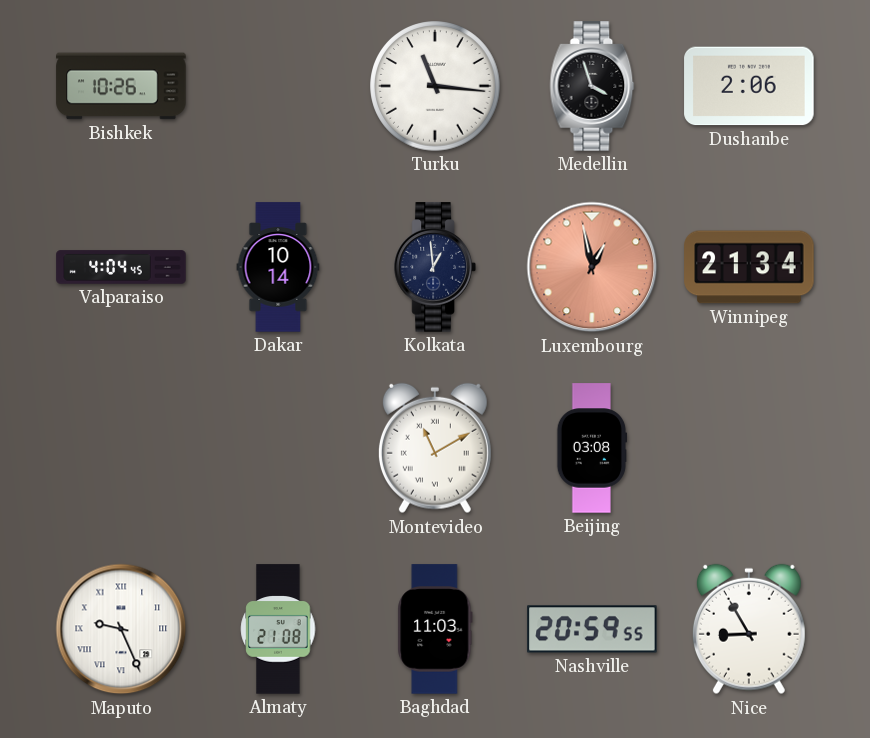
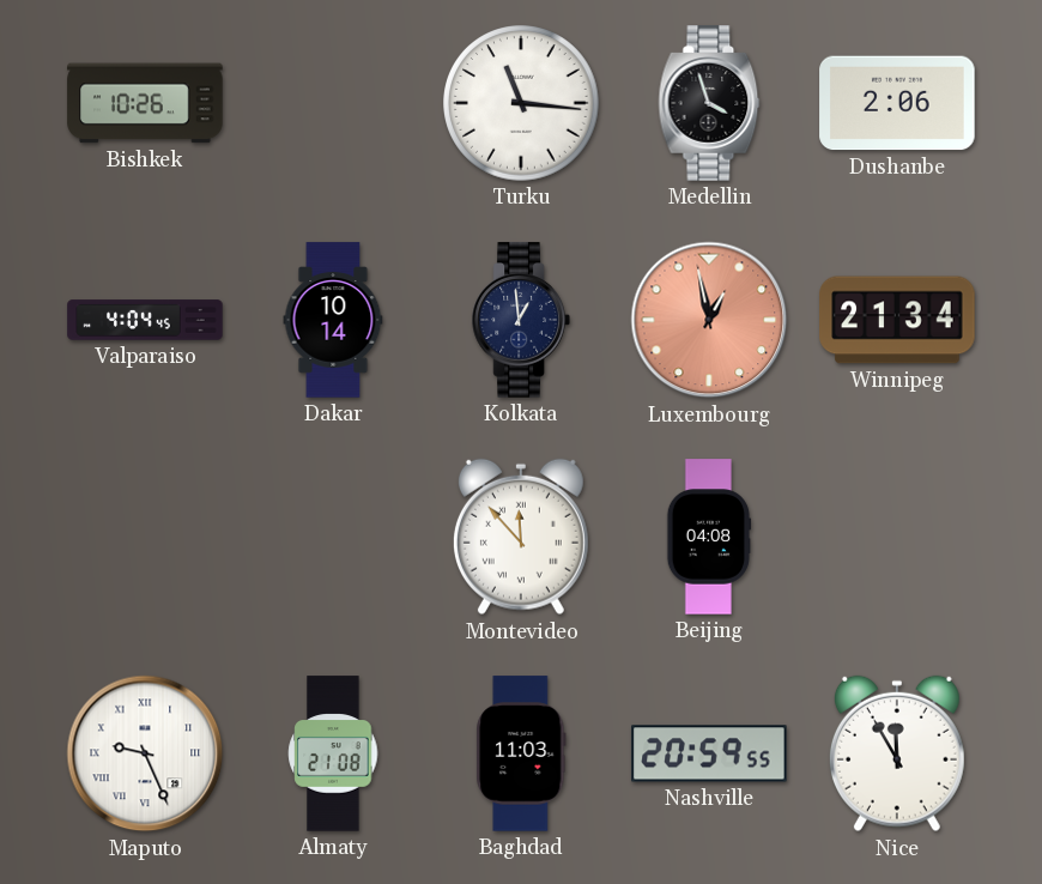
Montevideo: 11:10 -> 11:53 (521, 537)
Beijing: 03:08 -> 04:08 (709, 537)
Nice: 8:55 -> 11:55 (897, 753)
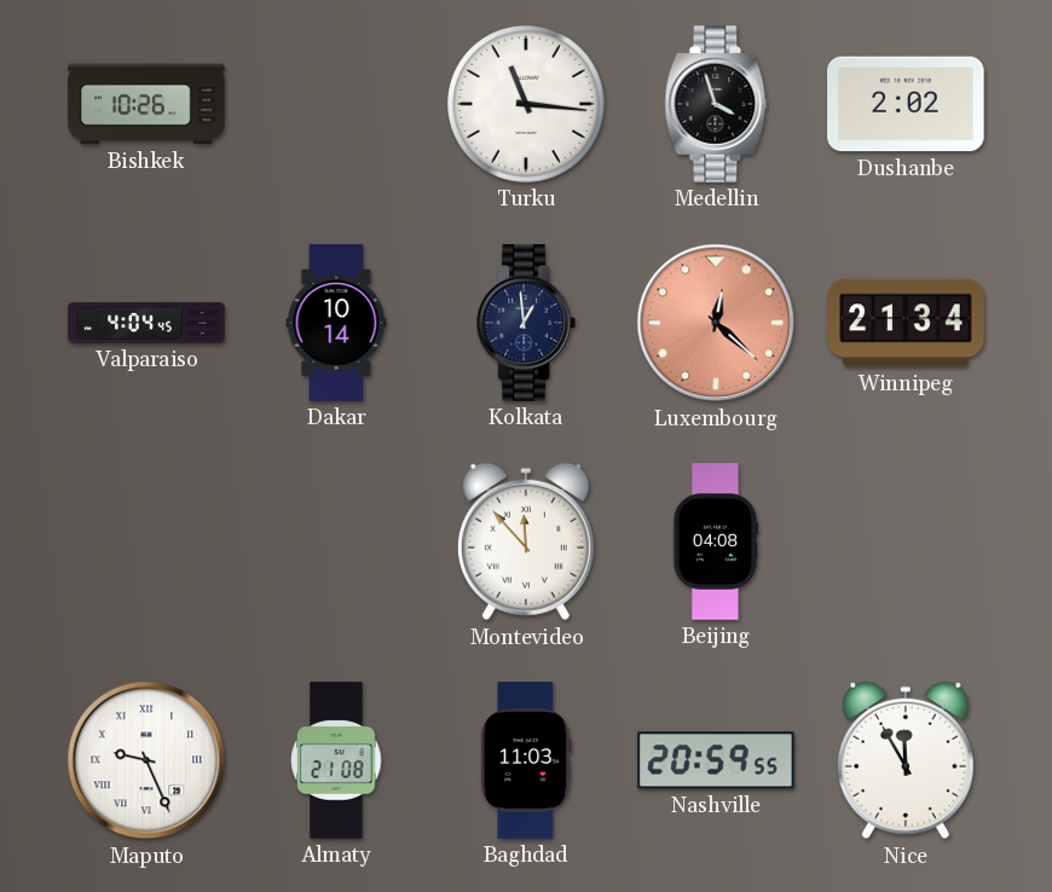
Dushanbe: 2:06 -> 2:02 (906, 104)
Luxembourg: 12:58 -> 12:22 (716, 323)
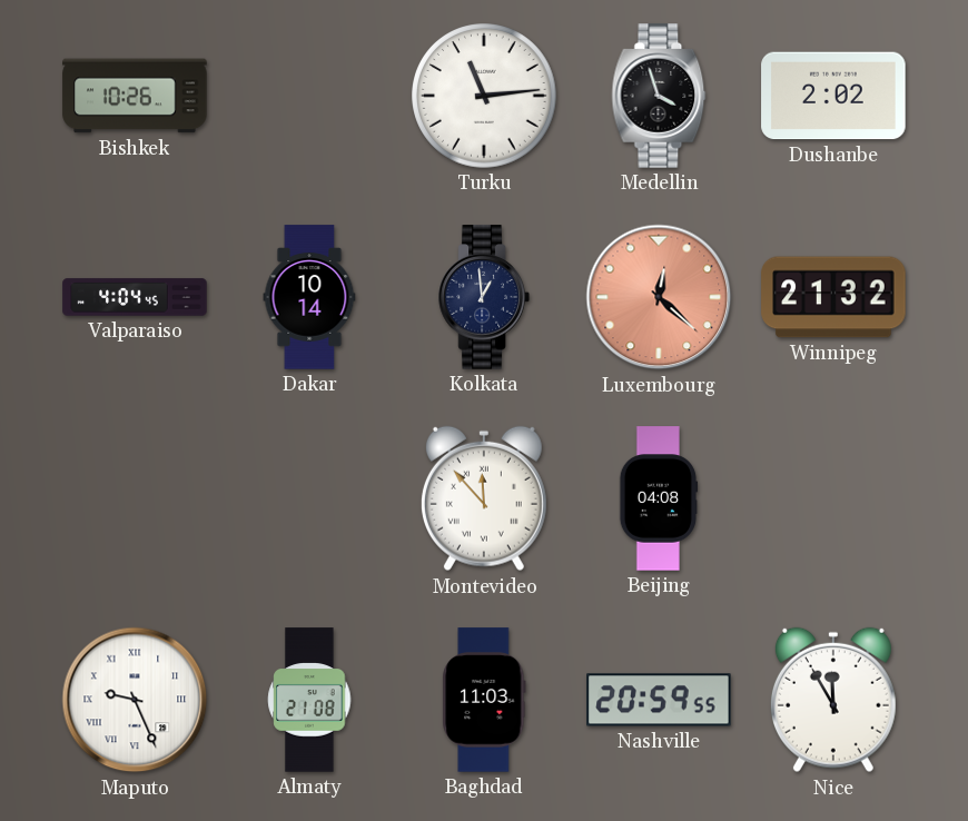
Turku: 11:16 -> 11:14 (484, 96)
Winnipeg: 21:34 -> 21:32 (833, 297)
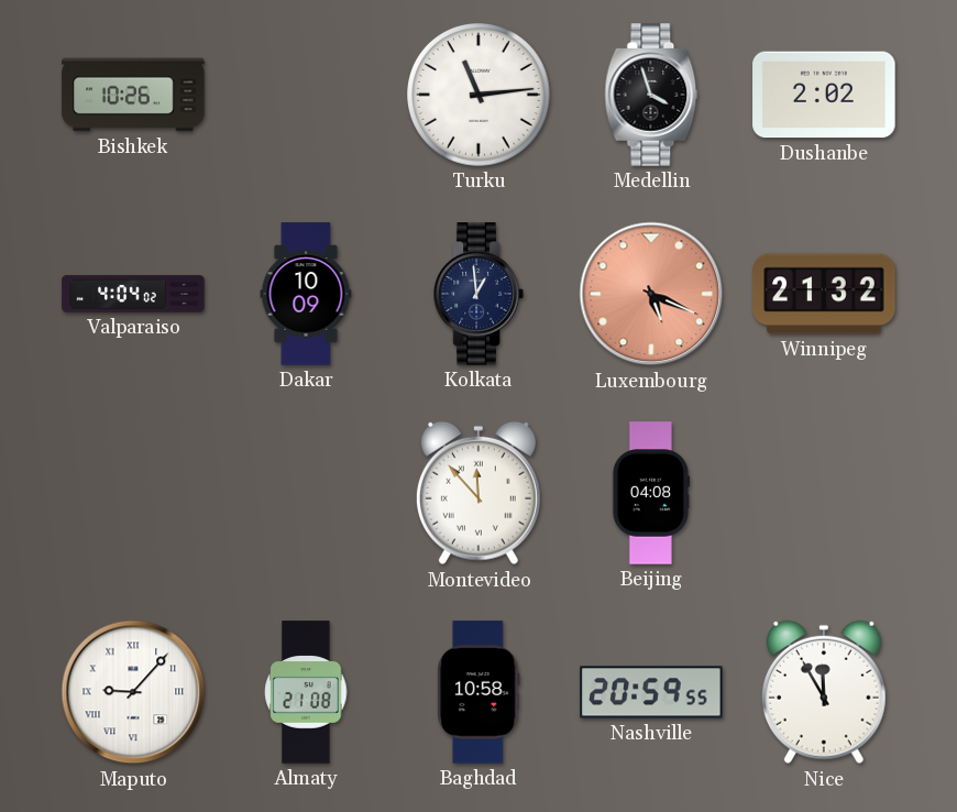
Valparaiso: 4:04:45 -> 4:04:02 (133, 294)
Dakar: 10:14 -> 10:09 (306, 294)
Luxembourg: 12:22 -> 5:19 (651, 294)
Maputo: 9:26 -> 9:07 (133, 692)
Baghdad: 11:03 -> 10:58 (479, 692)
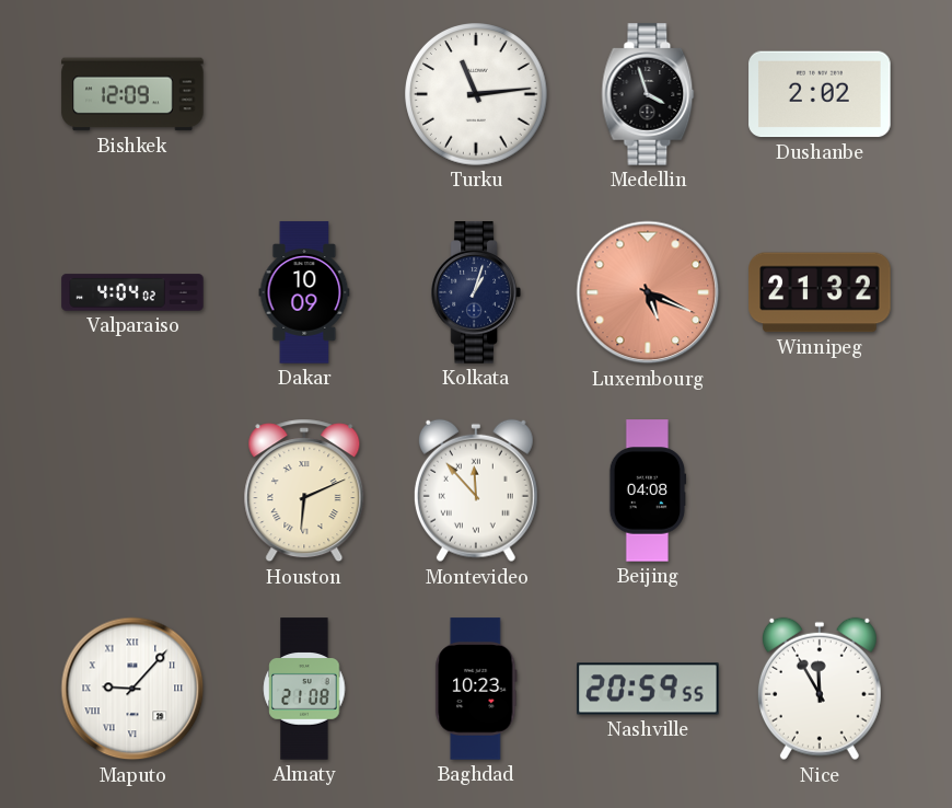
Bishkek: 10:26 -> 12:09 (132, 94)
Kolkata: 12:59 -> 1:03 (476, 292)
Houston: none -> 6:11 (304, 490)
Baghdad: 10:58 -> 10:23 (476, 689)
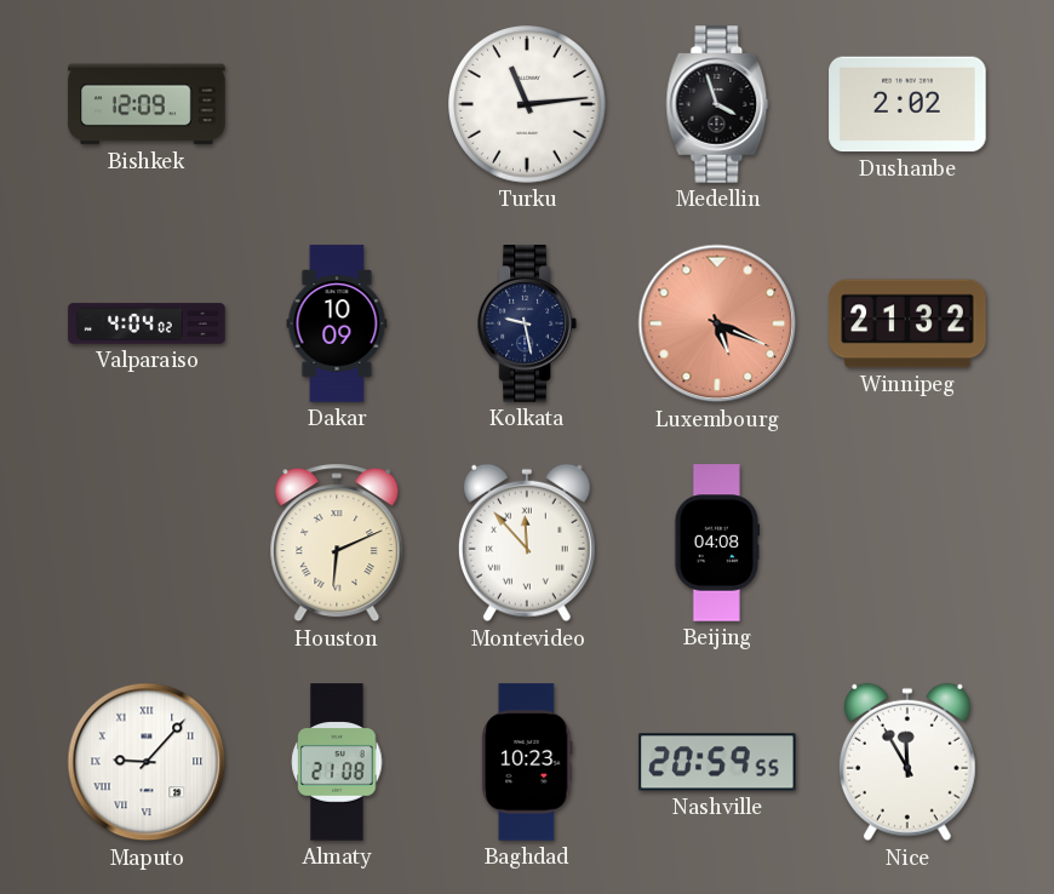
Kolkata: 1:03 -> 9:28 (527, 323)
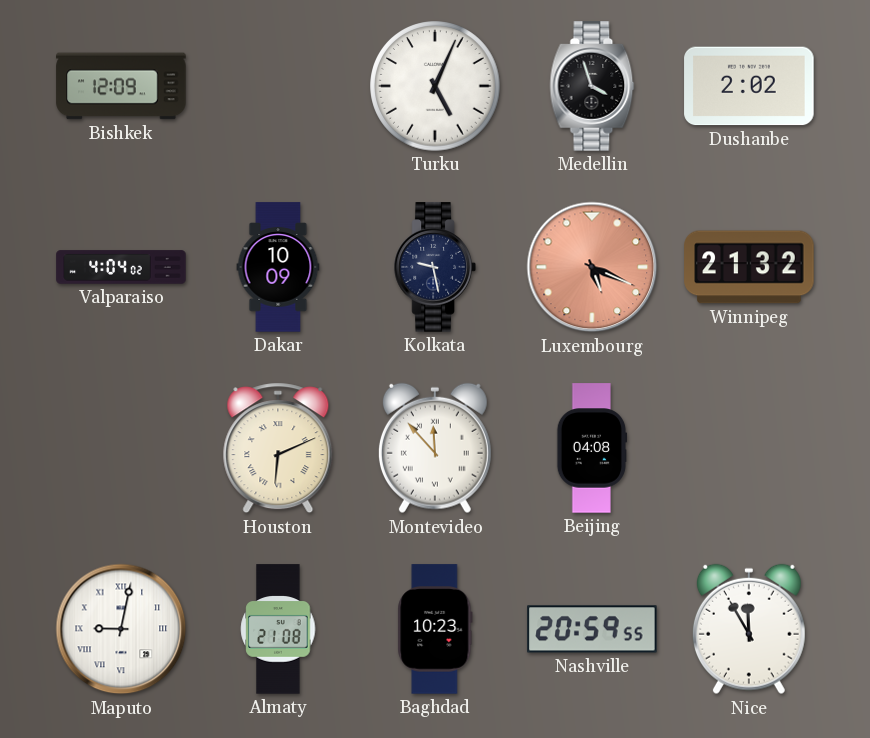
Turku: 11:14 -> 5:04 (435, 86)
Maputo: 9:07 -> 9:02 (121, 629)
